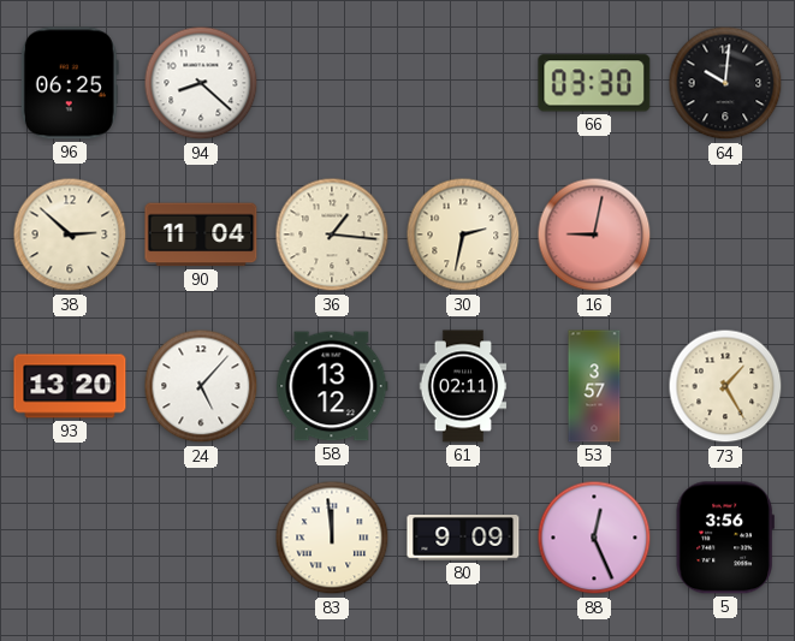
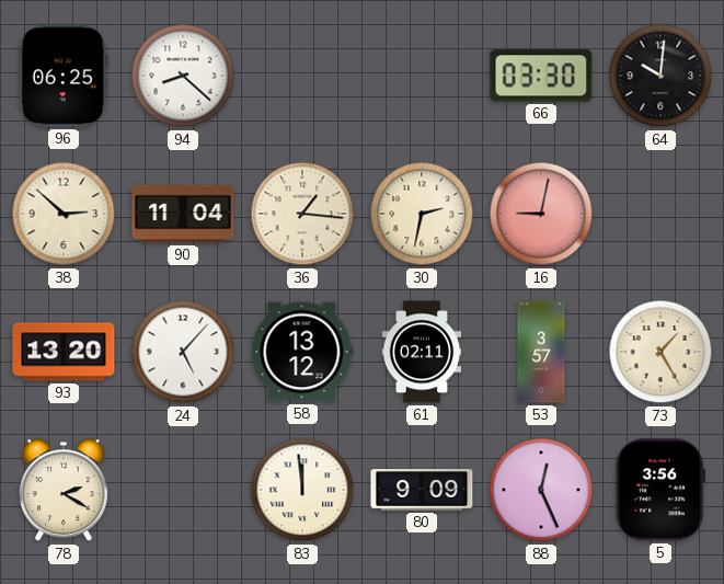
78: none -> 2:20 (65, 491)
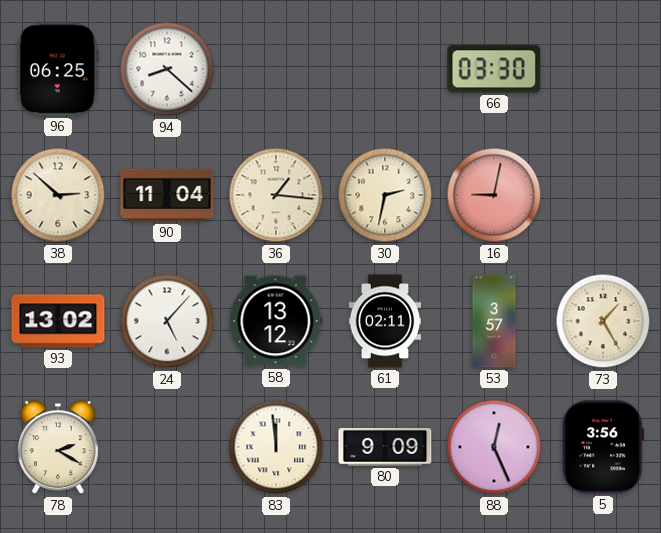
64: 10:01 -> none (660, 76)
93: 13:20 -> 13:02 (58, 321)
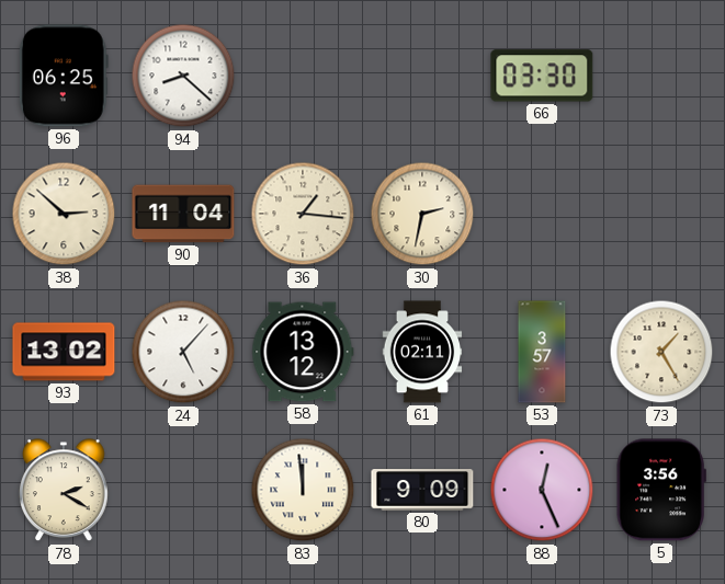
16: 9:02 -> none (494, 195)
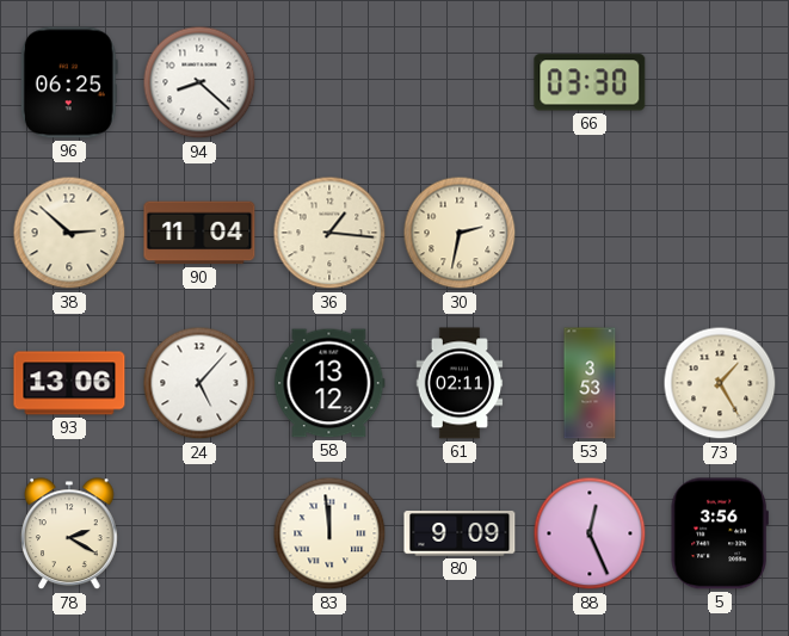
93: 13:02 -> 13:06 (69, 383)
53: 3:57 -> 3:53 (590, 383)
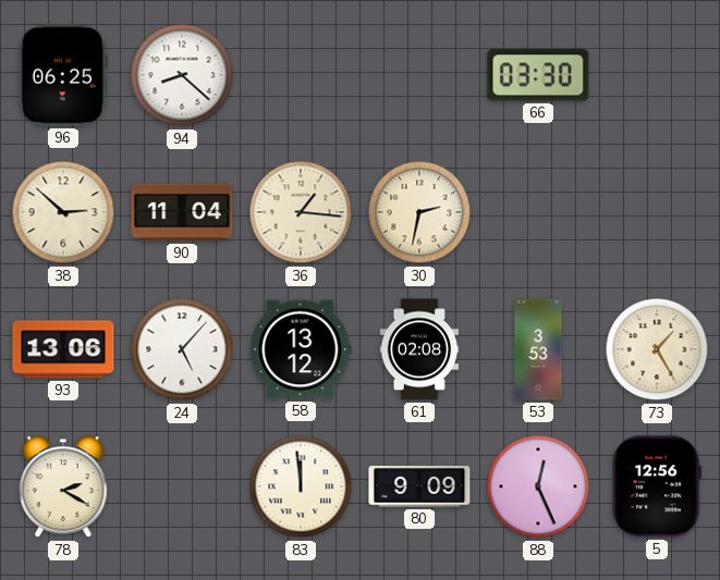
61: 02:11 -> 02:08 (419, 349)
5: 3:56 -> 12:56 (657, 486)
